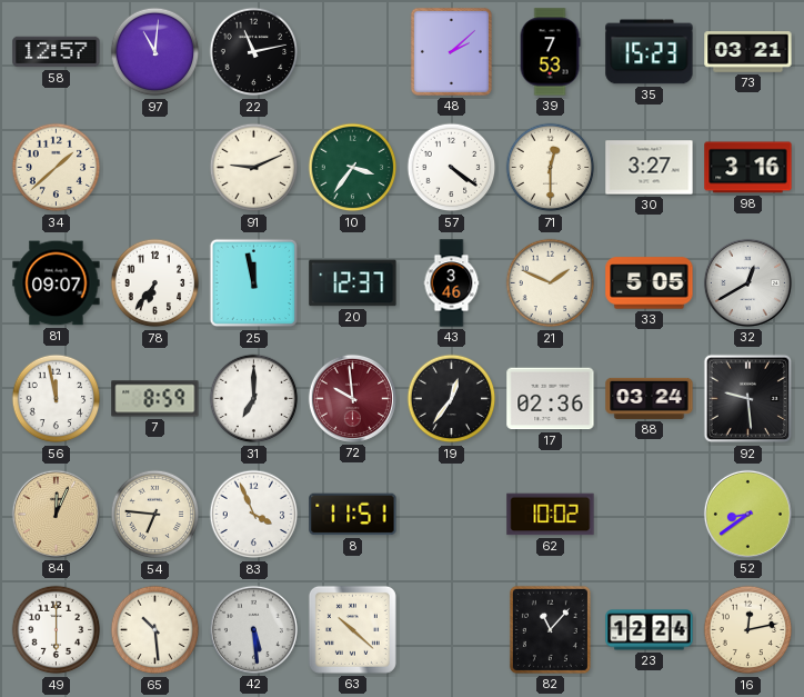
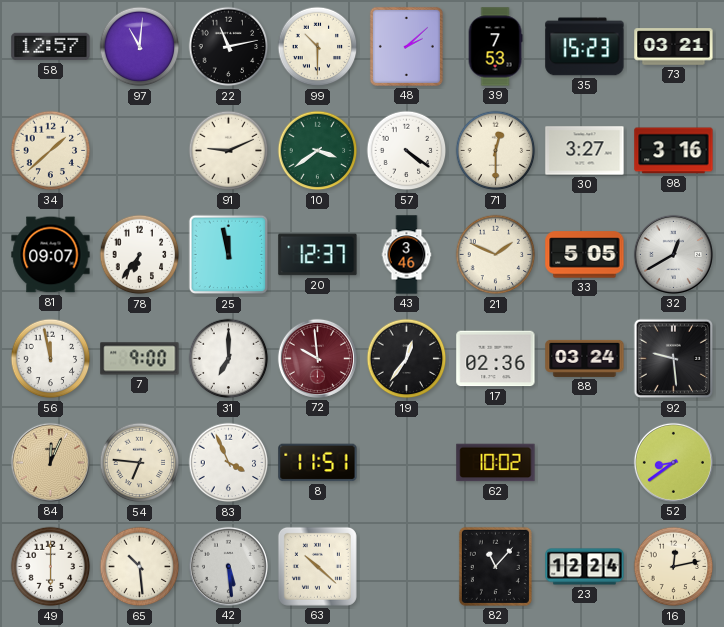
99: none -> 10:30 (318, 47)
10: 3:36 -> 3:39 (318, 151)
7: 8:59 -> 9:00 (140, 359)
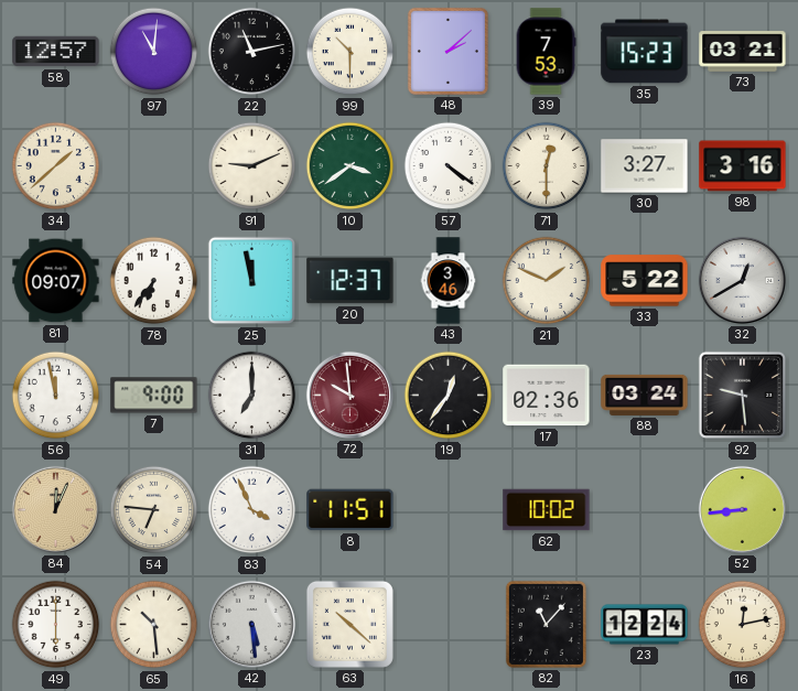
33: 5:05 -> 5:22 (645, 281)
52: 8:39 -> 8:44 (742, 509)
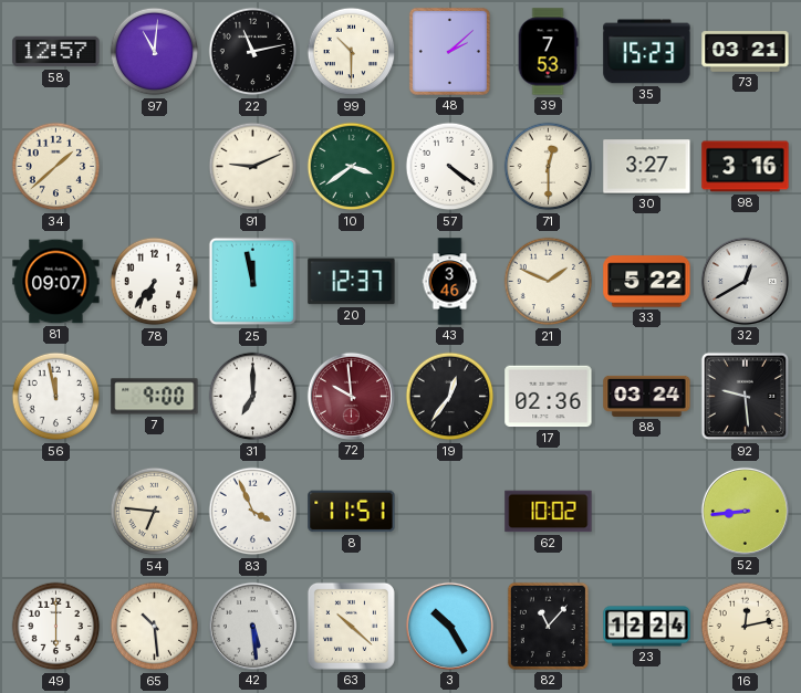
84: 12:04 -> none (55, 509)
3: none -> 10:25 (449, 626)
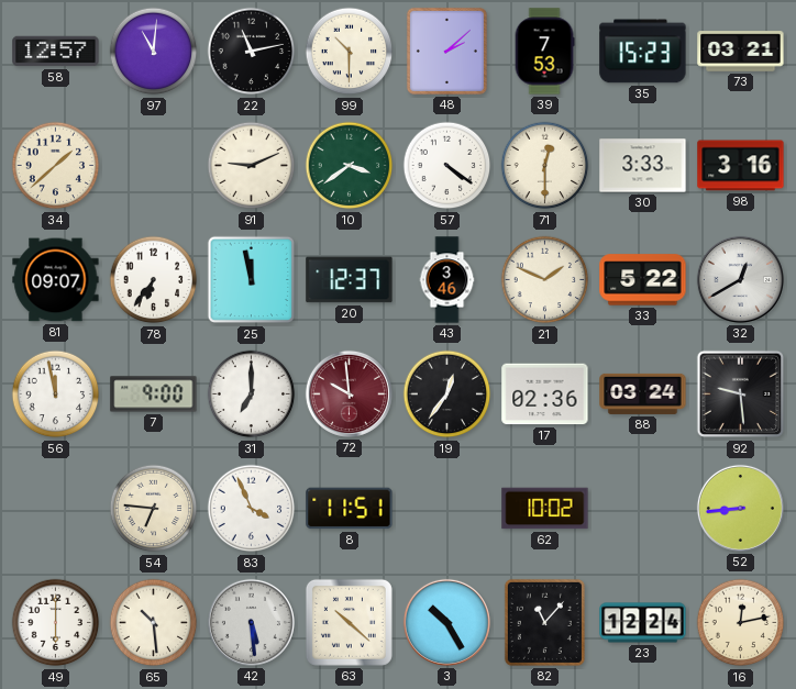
30: 3:27 -> 3:33 (643, 166)
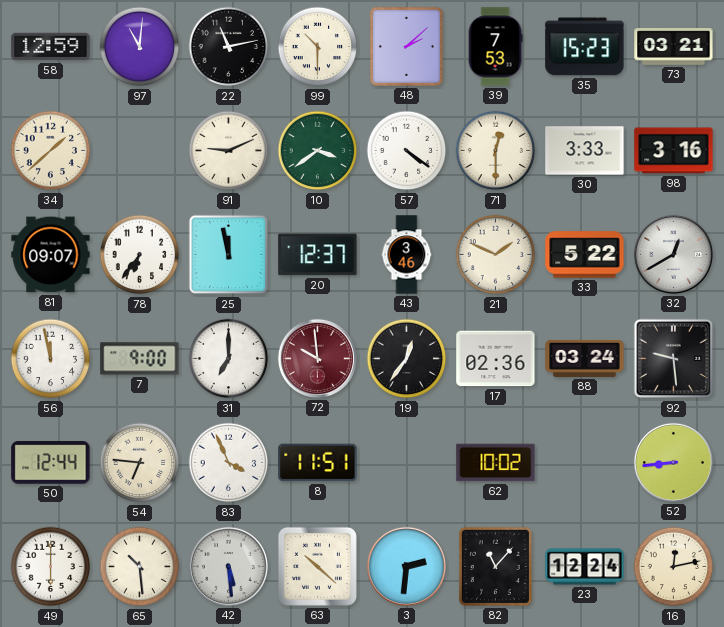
58: 12:57 -> 12:59 (51, 47)
50: none -> 12:44 (51, 463)
3: 10:25 -> 2:31 (406, 566)
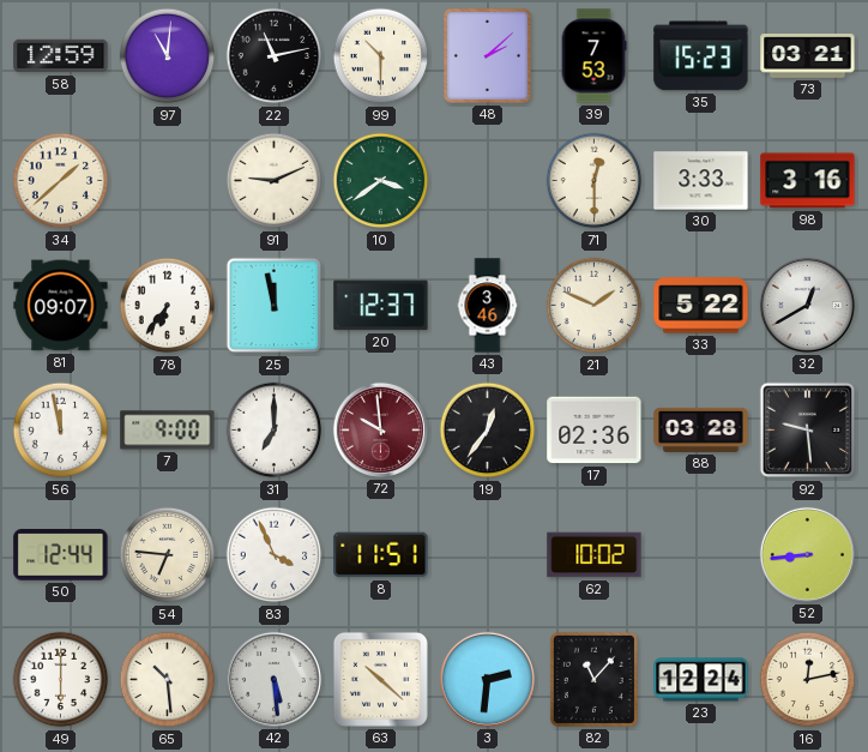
57: 4:21 -> none (407, 151)
88: 03:24 -> 03:28 (701, 429)
